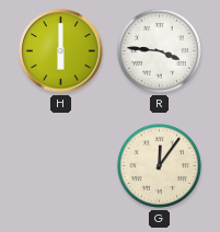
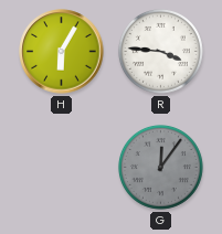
H: 6:00 -> 6:05 (62, 52)
G dial: cream -> grey (160, 167)
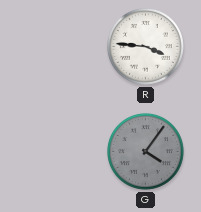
H: 6:05 -> none (62, 52)
G: 12:06 -> 4:06 (145, 151)
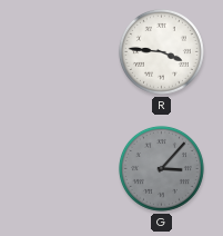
G: 4:06 -> 3:07 (161, 168)
